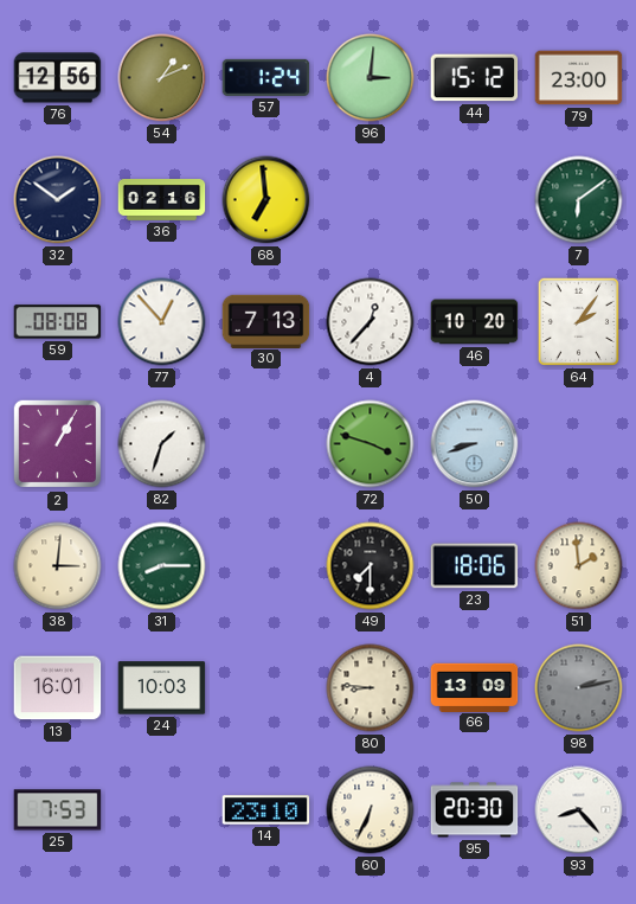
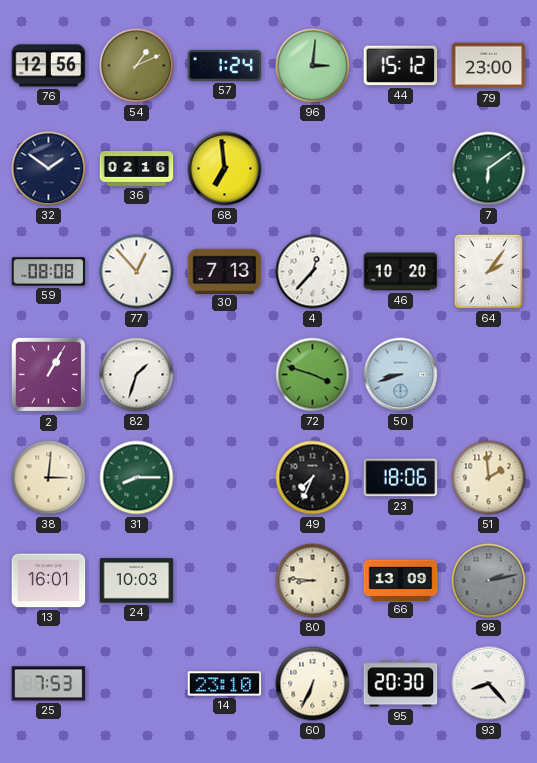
49: 7:30 -> 7:34 (313, 478)
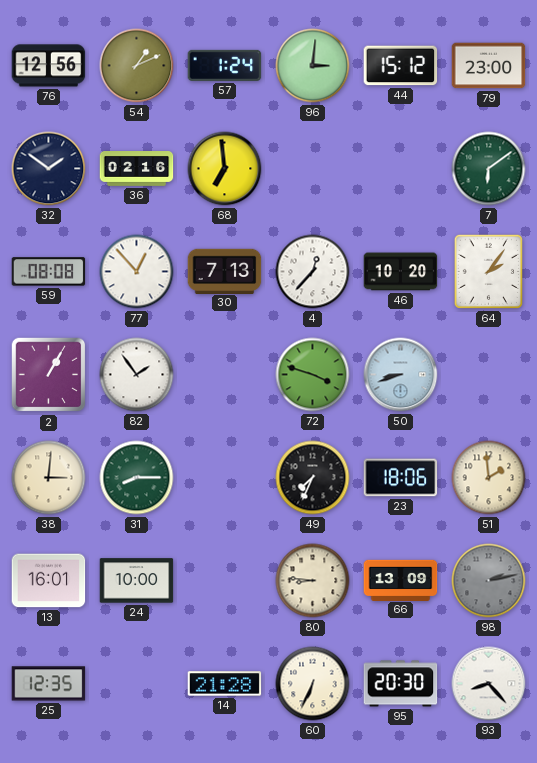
82: 1:33 -> 1:54 (137, 375)
24: 10:03 -> 10:00 (137, 581)
25: 7:53 -> 12:35 (49, 684)
14: 23:10 -> 21:28 (225, 684)
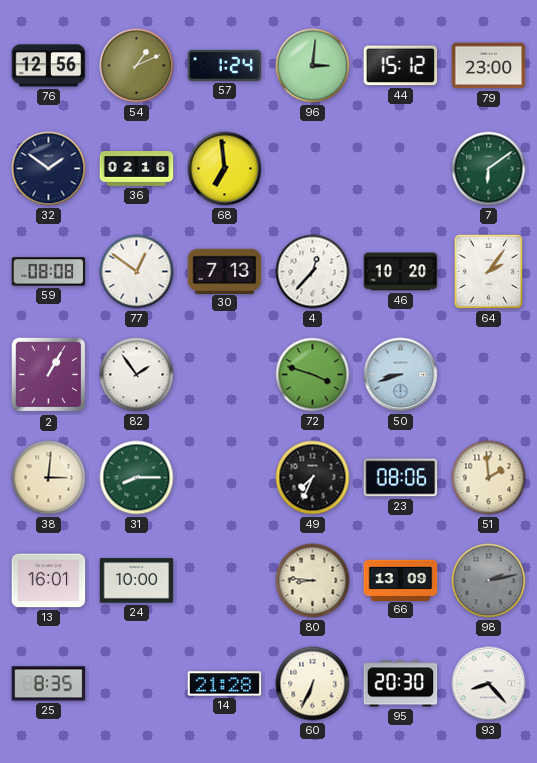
77: 12:53 -> 12:51 (137, 272)
23: 18:06 -> 08:06 (401, 478)
25: 12:35 -> 8:35 (49, 684)
